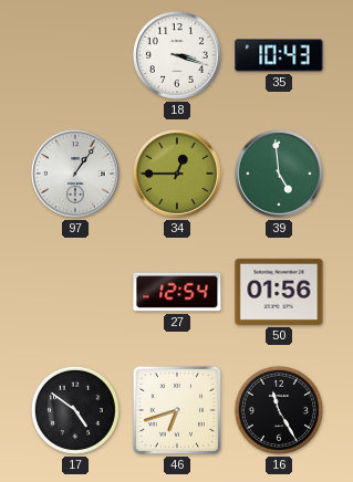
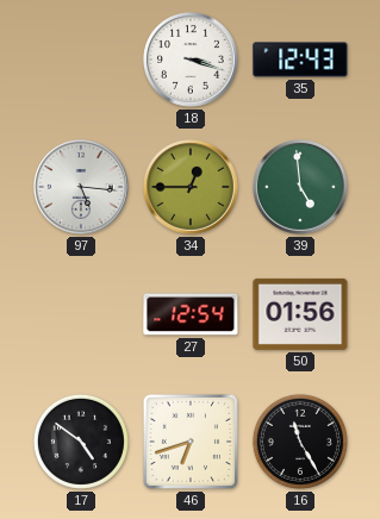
35: 10:43 -> 12:43 (300, 60)
97: 1:06 -> 5:16 (82, 188)
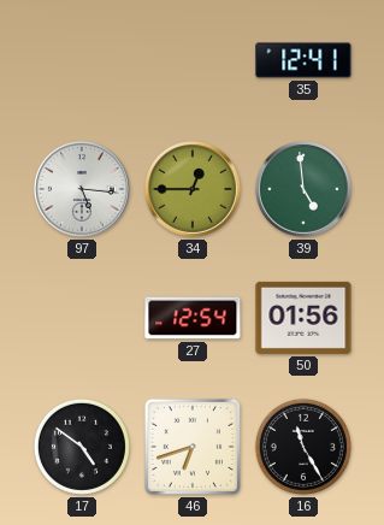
18: 3:18 -> none (192, 61)
35: 12:43 -> 12:41 (303, 60)
